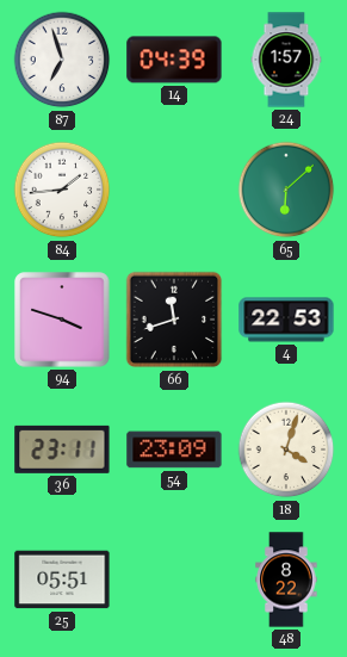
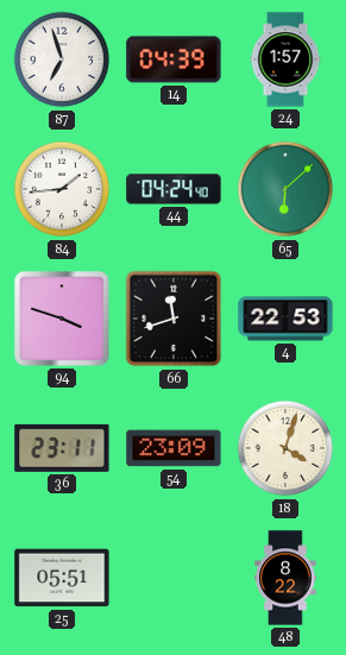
44: none -> 04:24 (174, 189)
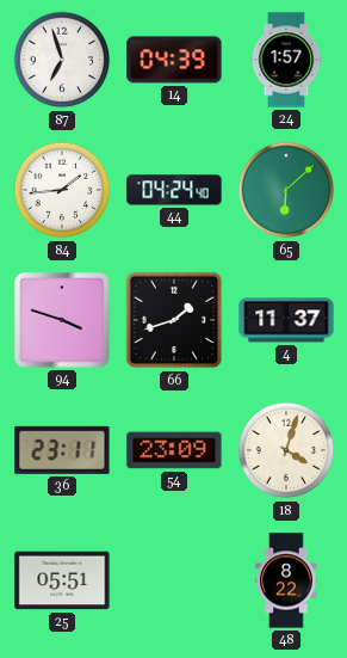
66: 11:42 -> 1:42 (174, 320)
4: 22:53 -> 11:37 (286, 320)
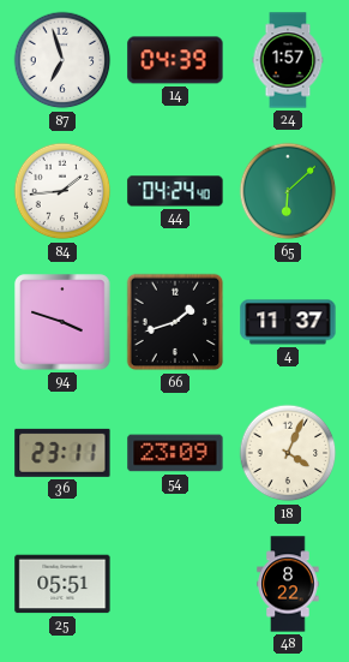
18: 4:03 -> 4:04 (288, 453)
